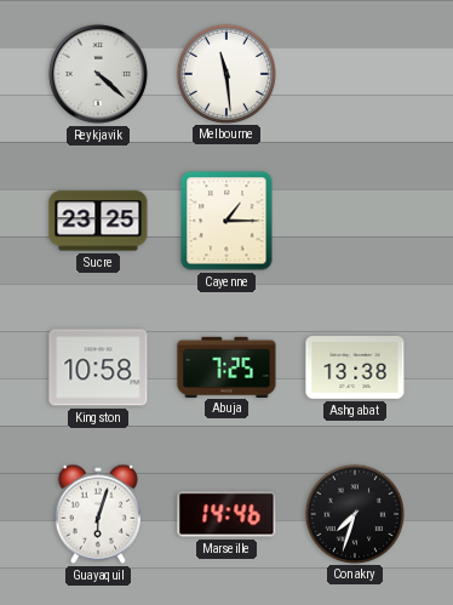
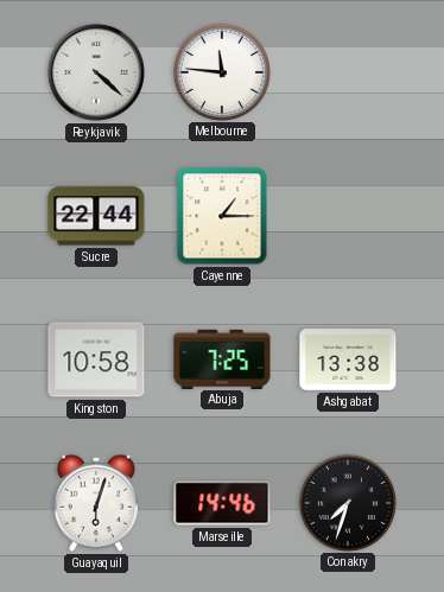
Melbourne: 11:29 -> 11:46 (221, 71)
Sucre: 23:25 -> 22:44 (96, 216)
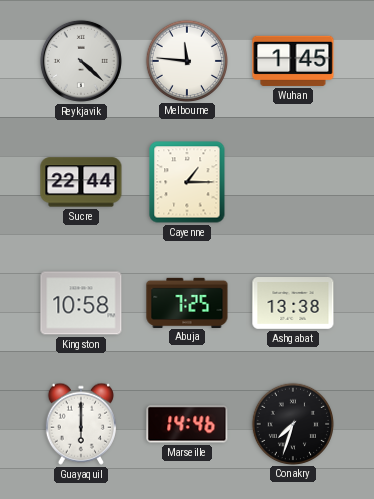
Wuhan: none -> 1:45 (293, 61)
Guayaquil: 6:03 -> 6:00 (81, 424)
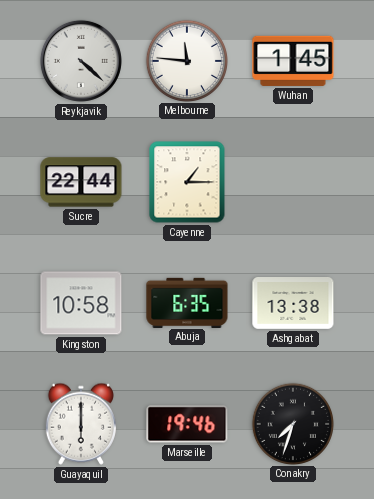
Abuja: 7:25 -> 6:35 (187, 302)
Marseille: 14:46 -> 19:46 (187, 424)
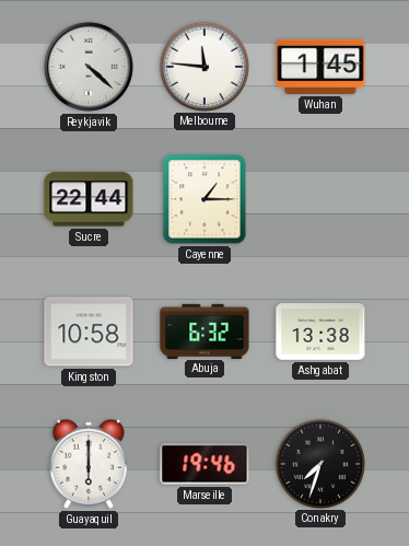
Abuja: 6:35 -> 6:32 (204, 330)
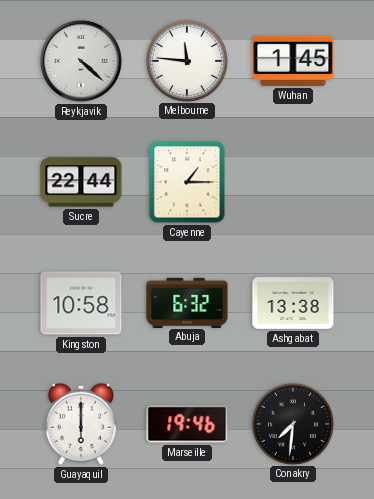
Conakry: 7:33 -> 7:31 (292, 423)
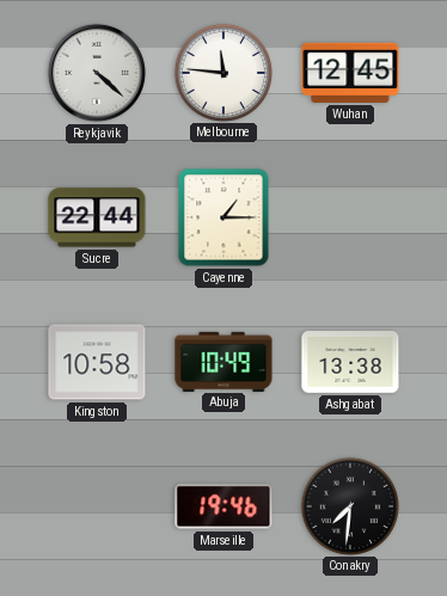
Wuhan: 1:45 -> 12:45 (350, 73)
Abuja: 6:32 -> 10:49 (223, 361)
Guayaquil: 6:00 -> none (81, 424)
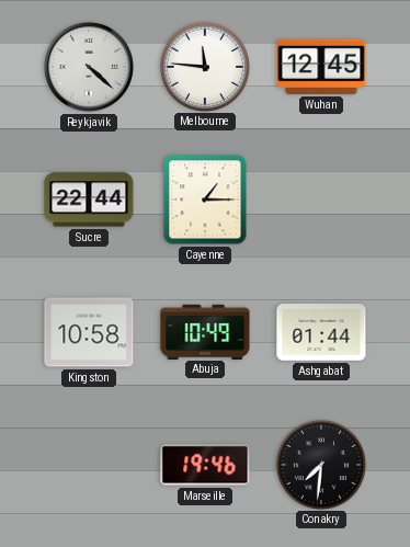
Ashgabat: 13:38 -> 01:44 (321, 333)
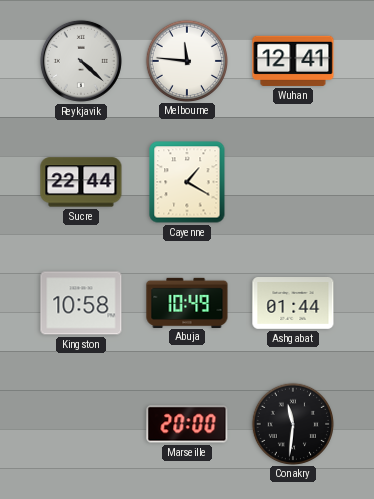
Wuhan: 12:45 -> 12:41 (293, 61)
Cayenne: 1:15 -> 1:20 (187, 182)
Marseille: 19:46 -> 20:00 (187, 424)
Conakry: 7:31 -> 11:31 (292, 423)
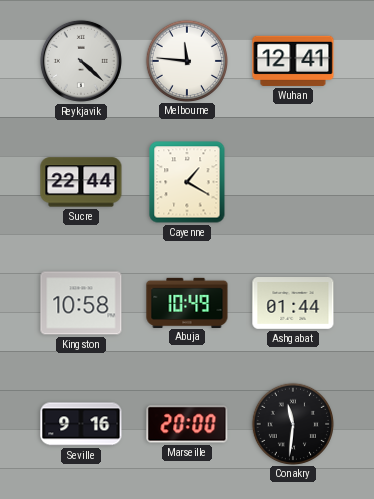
Seville: none -> 9:16 (81, 424)
